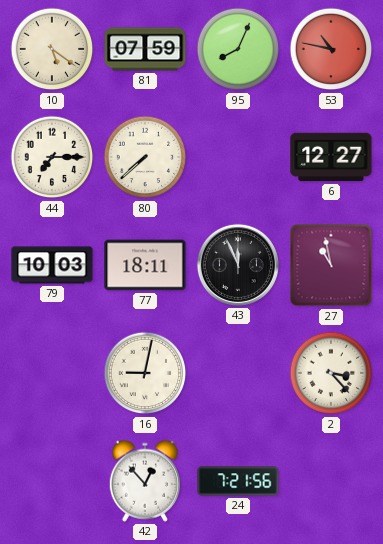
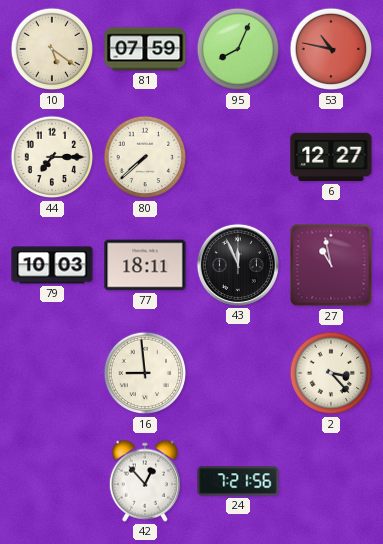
16: 9:02 -> 8:59 (145, 373)
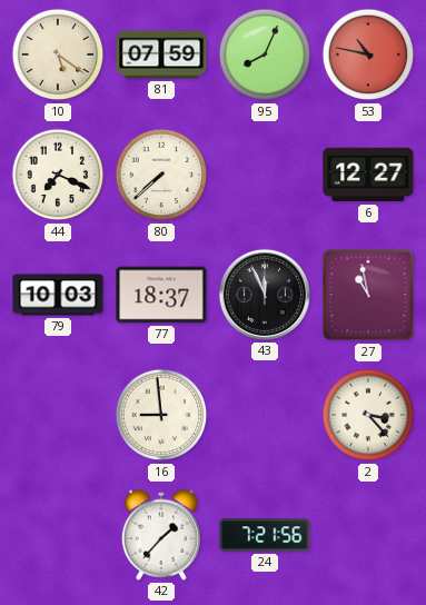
44: 7:15 -> 7:19 (58, 175)
77: 18:11 -> 18:37 (161, 295)
42: 12:53 -> 1:37 (160, 535)
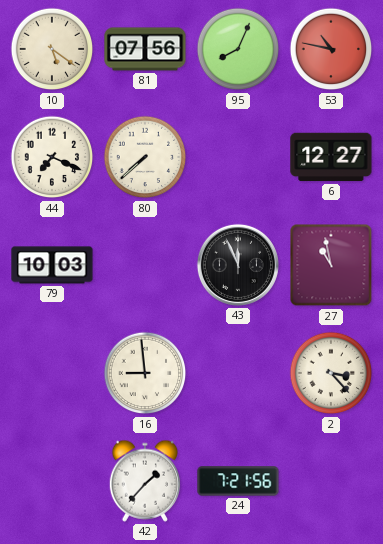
81: 07:59 -> 07:56 (145, 49)
77: 18:37 -> none (161, 295)
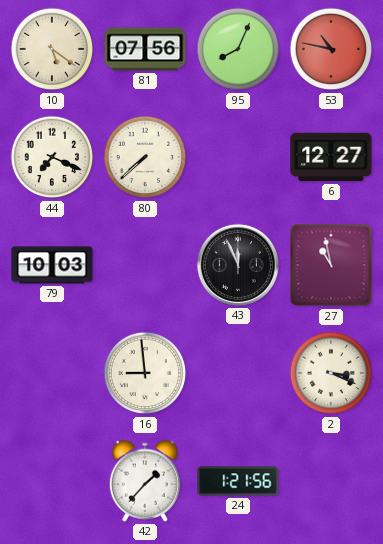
2: 3:23 -> 3:19 (331, 373)
24: 7:21 -> 1:21 (238, 481)
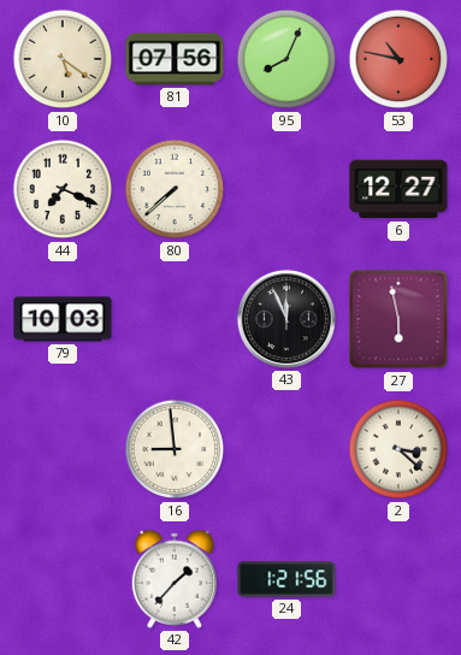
27: 10:58 -> 5:58 (398, 319)
2: 3:19 -> 3:22 (398, 449)
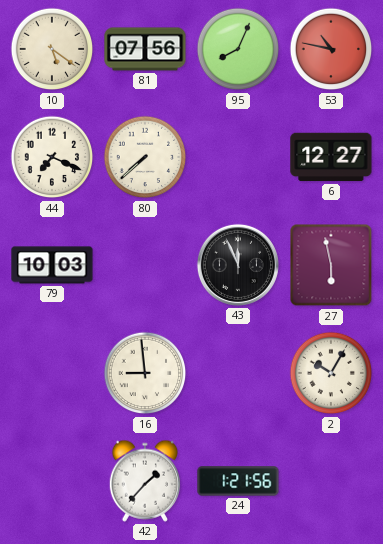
2: 3:22 -> 10:05 (331, 373)
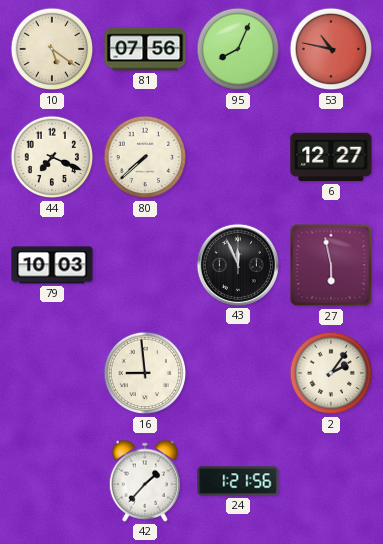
2: 10:05 -> 2:06 (331, 373)
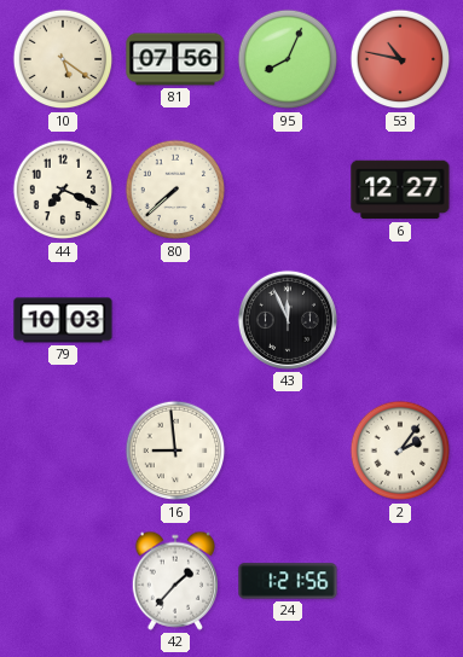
27: 5:58 -> none (331, 265)
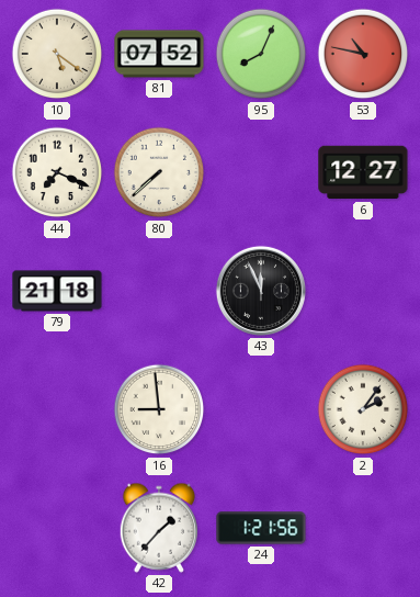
81: 07:56 -> 07:52 (159, 54)
79: 10:03 -> 21:18 (57, 291)
